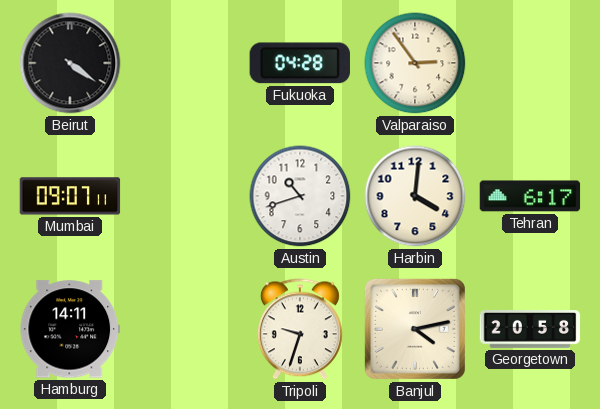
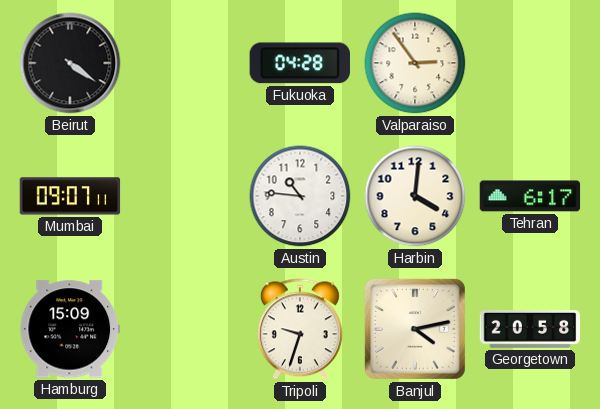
Austin: 10:42 -> 10:46 (300, 196)
Hamburg: 14:11 -> 15:09 (70, 329)
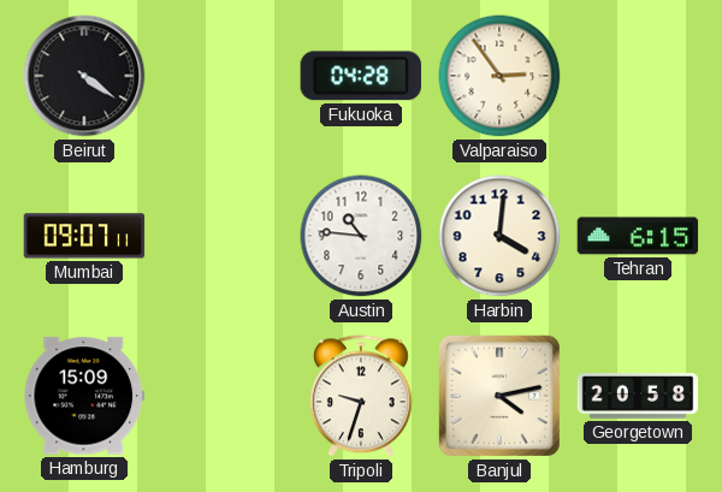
Tehran: 6:17 -> 6:15 (638, 236)
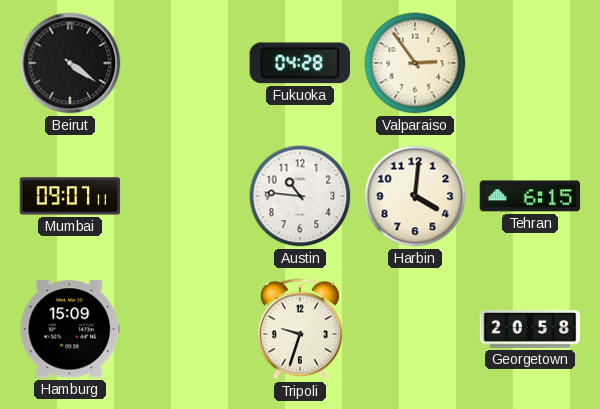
Banjul: 4:13 -> none (499, 396)
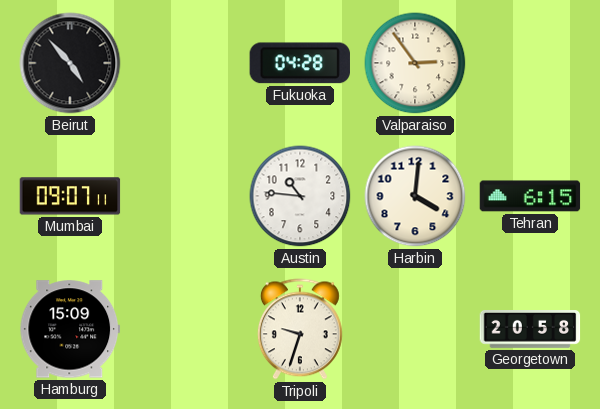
Beirut: 4:21 -> 4:53 (70, 63)
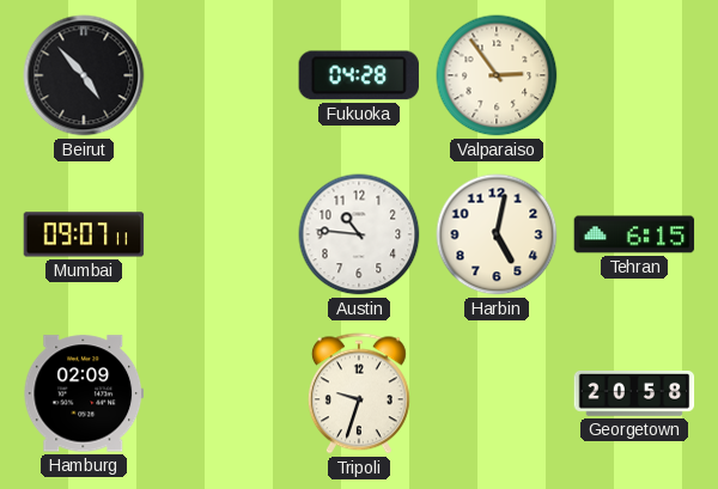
Harbin: 4:01 -> 5:02 (497, 234)
Hamburg: 15:09 -> 02:09 (84, 393)
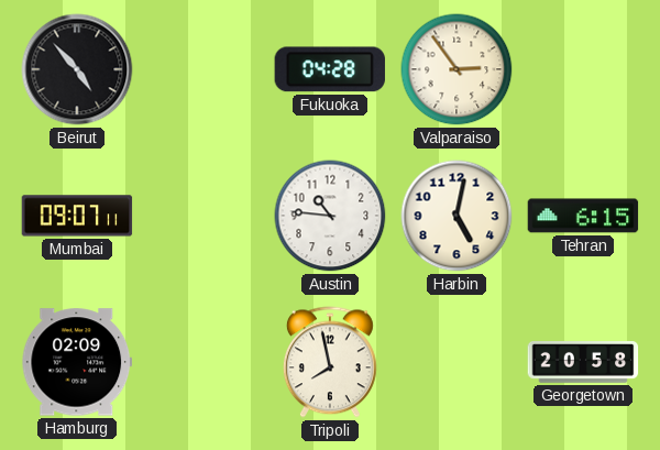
Tripoli: 9:33 -> 7:58 (330, 362)
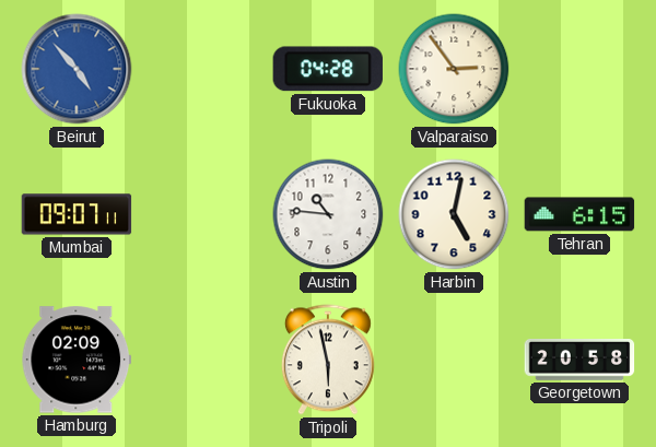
Beirut dial: black -> blue (77, 69)
Tripoli: 7:58 -> 5:58 (328, 360)
